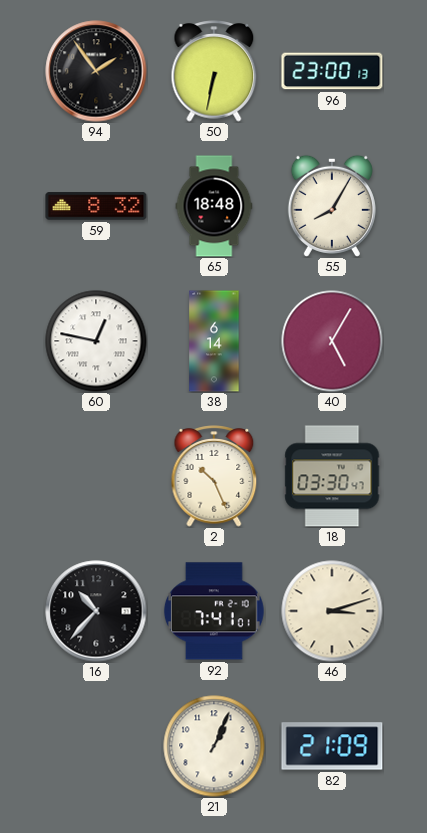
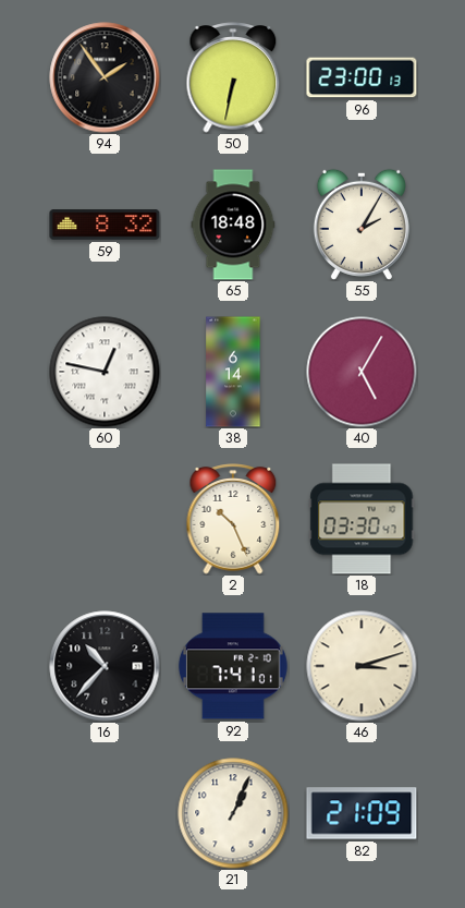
55: 8:05 -> 2:05 (362, 225)
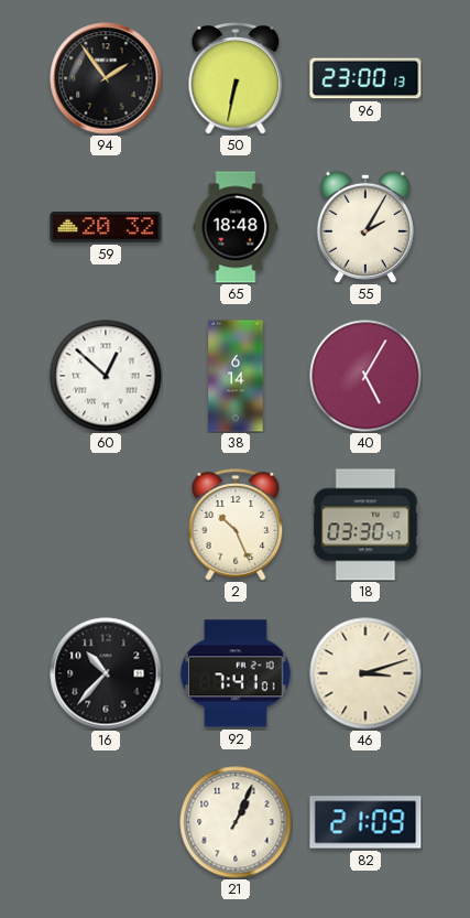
59: 8:32 -> 20:32 (106, 227)
60: 12:47 -> 12:52 (106, 376)
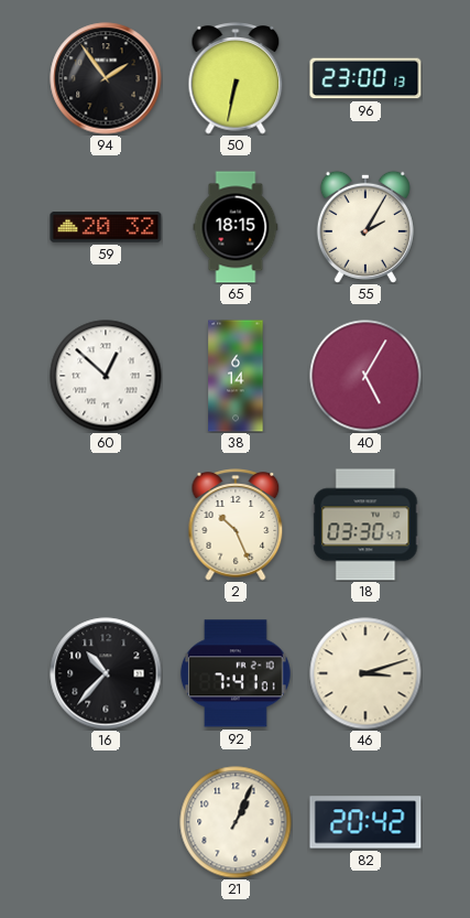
65: 18:48 -> 18:15 (236, 227)
82: 21:09 -> 20:42 (365, 822)
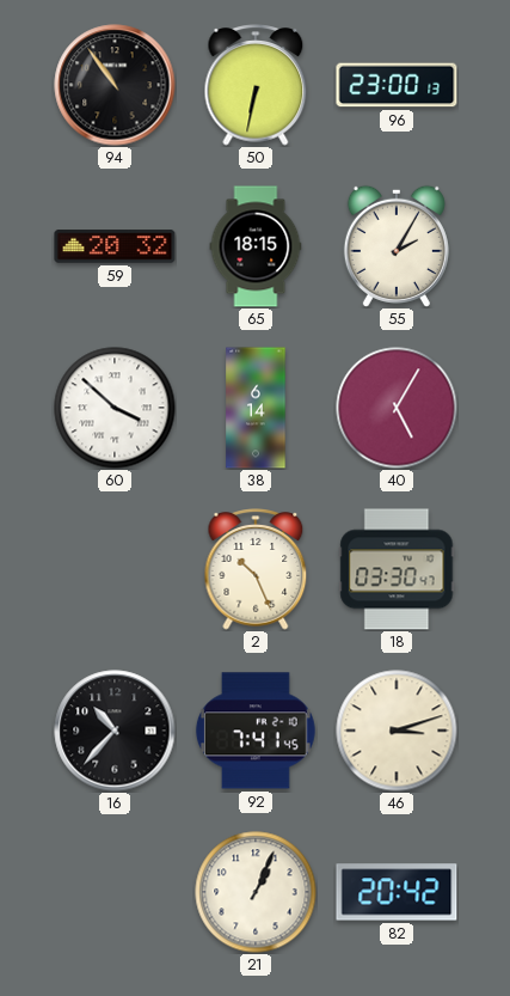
94: 1:54 -> 10:54 (115, 85)
60: 12:52 -> 3:52 (115, 408)
92: 7:41:01 -> 7:41:45 (256, 731)
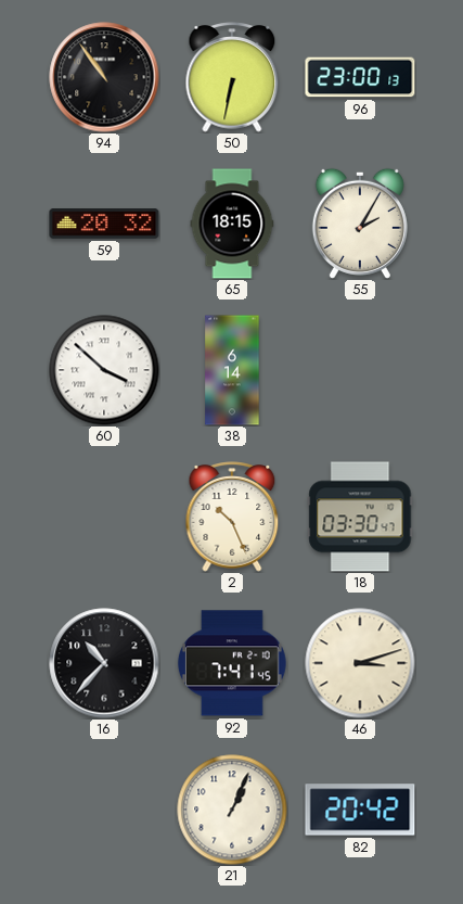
40: 5:05 -> none (397, 408)
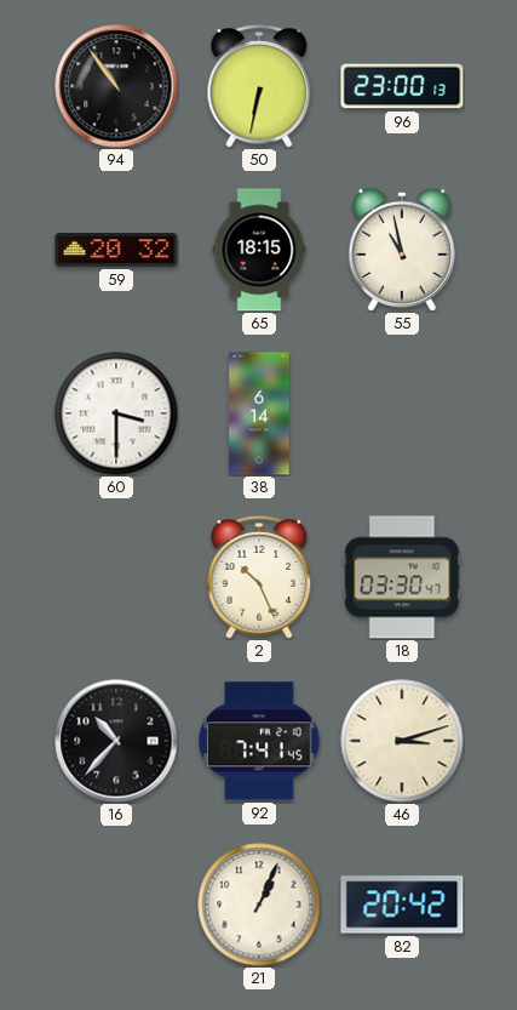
55: 2:05 -> 10:58 (402, 250)
60: 3:52 -> 3:30 (116, 413)
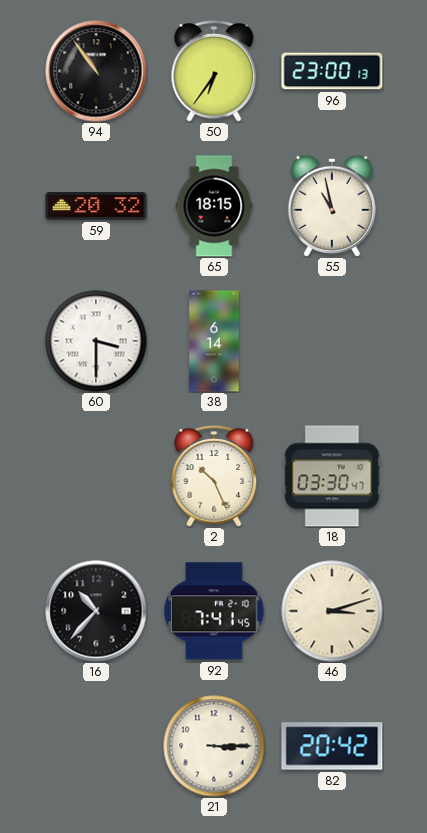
50: 6:32 -> 6:36 (214, 71)
21: 1:04 -> 3:15 (214, 746)
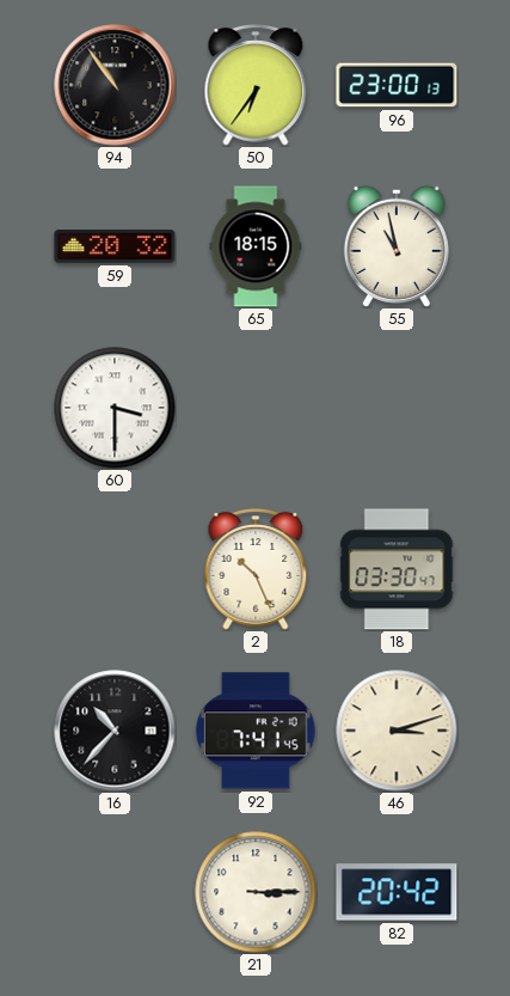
38: 6:14 -> none (214, 341)
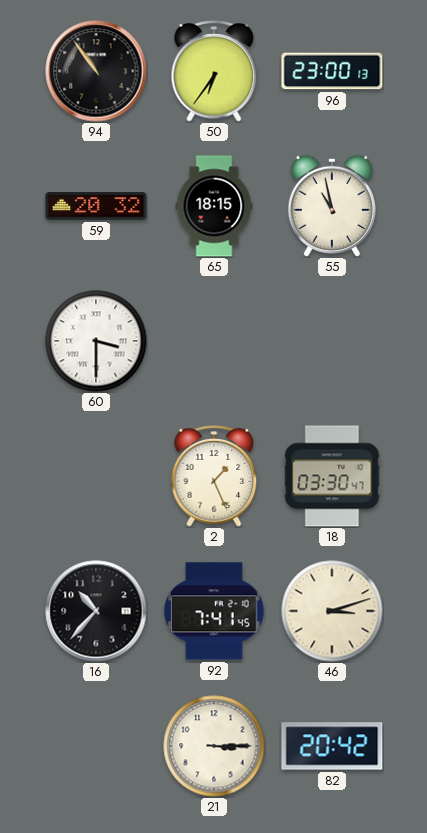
2: 10:26 -> 1:26 (214, 476)
